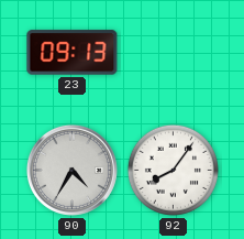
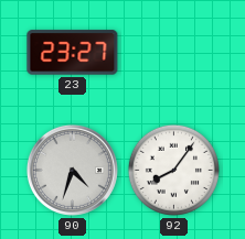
23: 09:13 -> 23:27 (73, 53)
90: 4:35 -> 4:33 (72, 170)
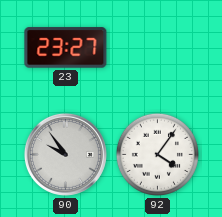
90: 4:33 -> 9:54 (65, 154)
92: 8:06 -> 4:06 (157, 154)
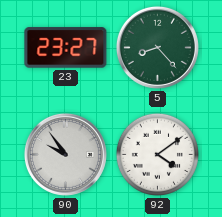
5: none -> 8:23 (157, 47)
92: 4:06 -> 4:09 (157, 154)
